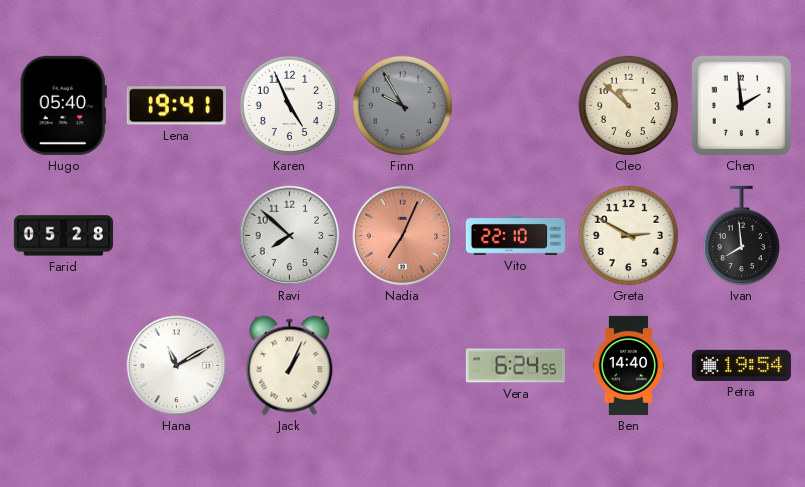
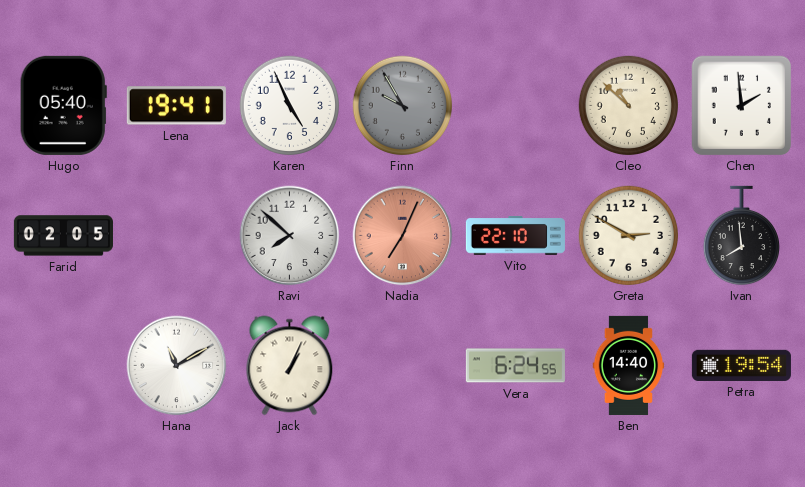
Farid: 05:28 -> 02:05 (63, 236)
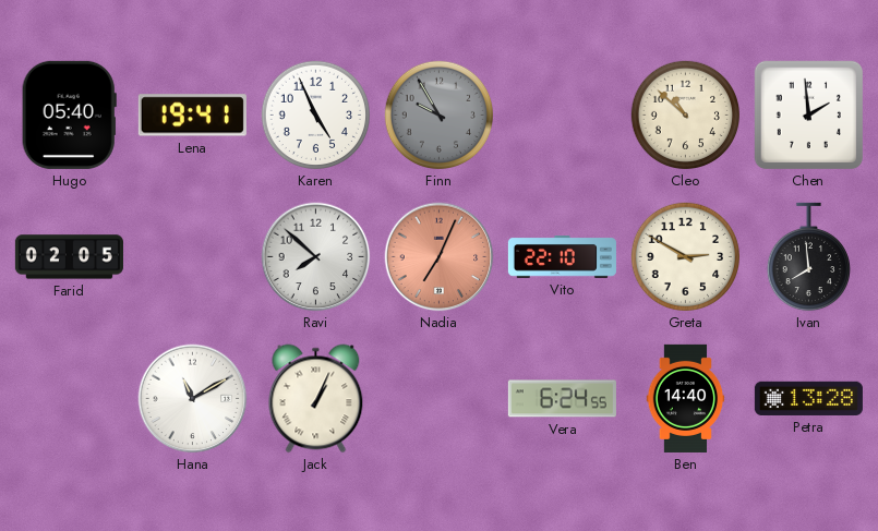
Petra: 19:54 -> 13:28 (808, 398)
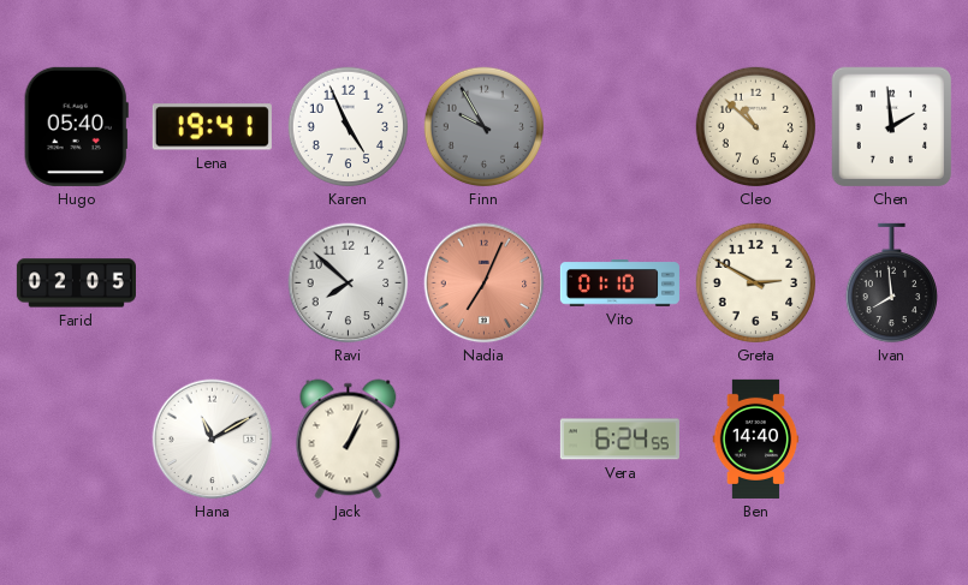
Vito: 22:10 -> 01:10 (619, 283)
Petra: 13:28 -> none (808, 398)
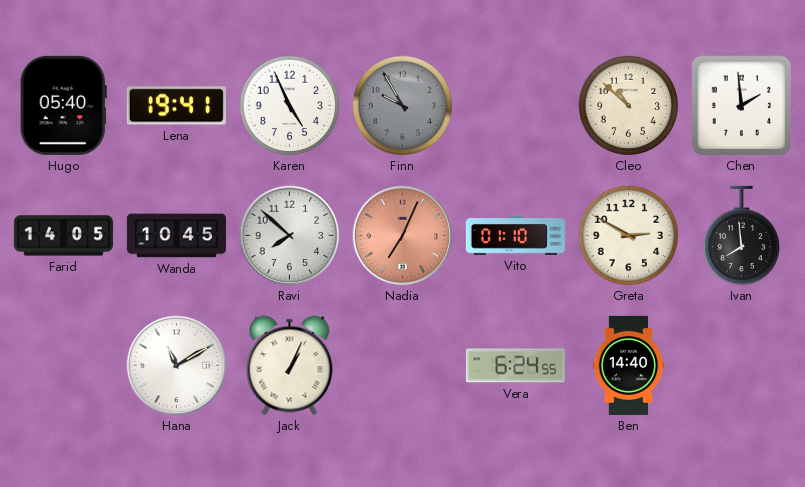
Farid: 02:05 -> 14:05 (63, 236)
Wanda: none -> 10:45 (176, 236)
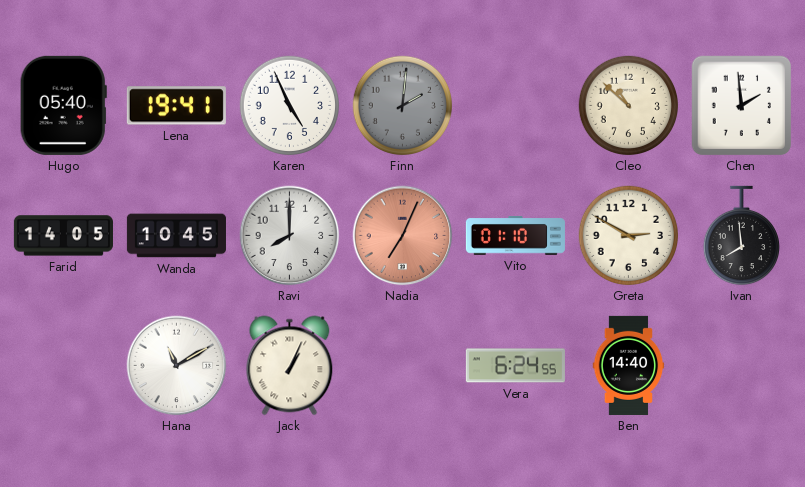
Finn: 9:55 -> 2:01 (403, 106)
Ravi: 7:52 -> 8:00 (290, 236)
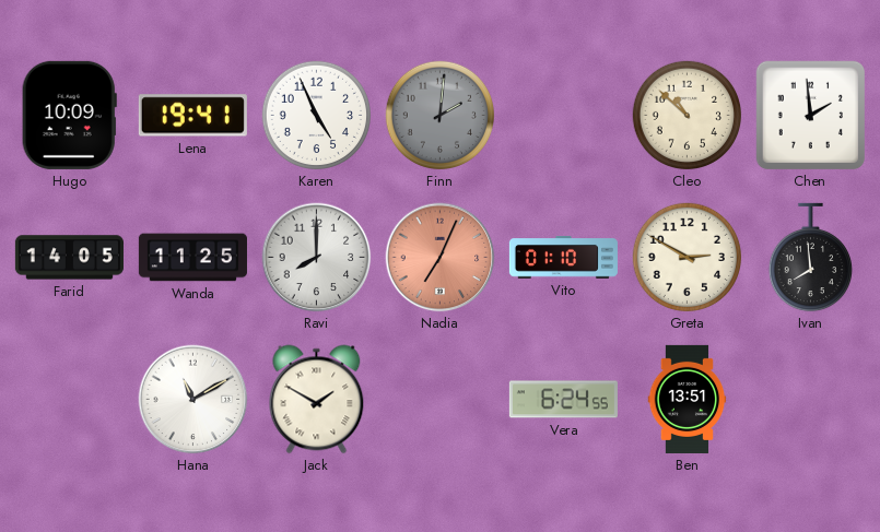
Hugo: 05:40 -> 10:09 (69, 115)
Wanda: 10:45 -> 11:25 (192, 258)
Jack: 1:04 -> 1:50 (317, 400)
Ben: 14:40 -> 13:51 (688, 399)
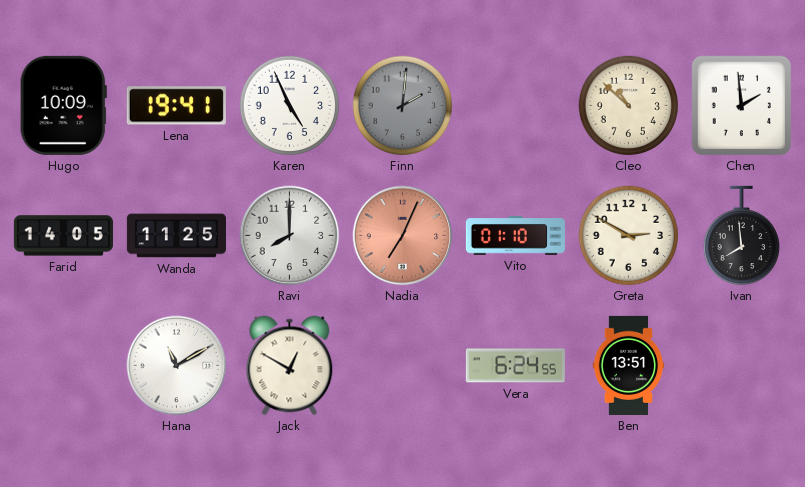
Jack: 1:50 -> 12:50 (290, 366)
